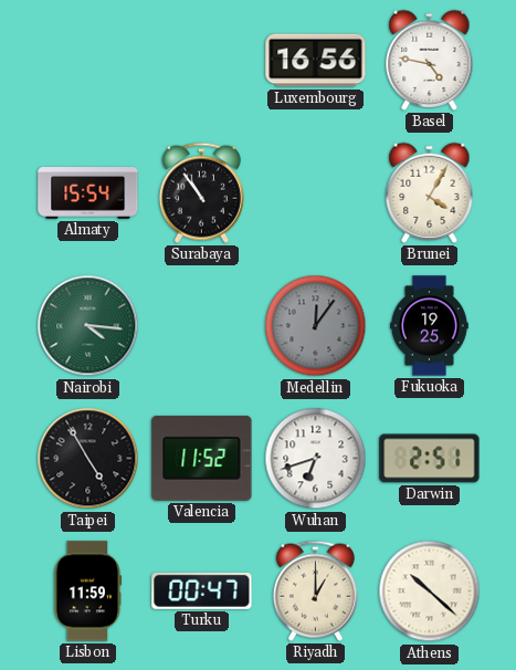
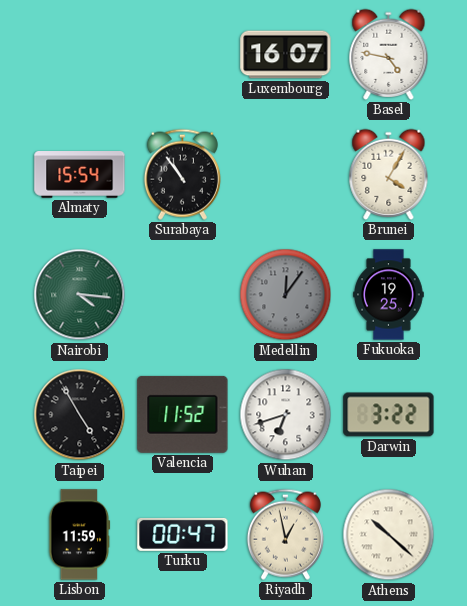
Luxembourg: 16:56 -> 16:07 (286, 55)
Darwin: 2:51 -> 3:22 (389, 415)
Riyadh: 1:00 -> 12:58 (285, 534)
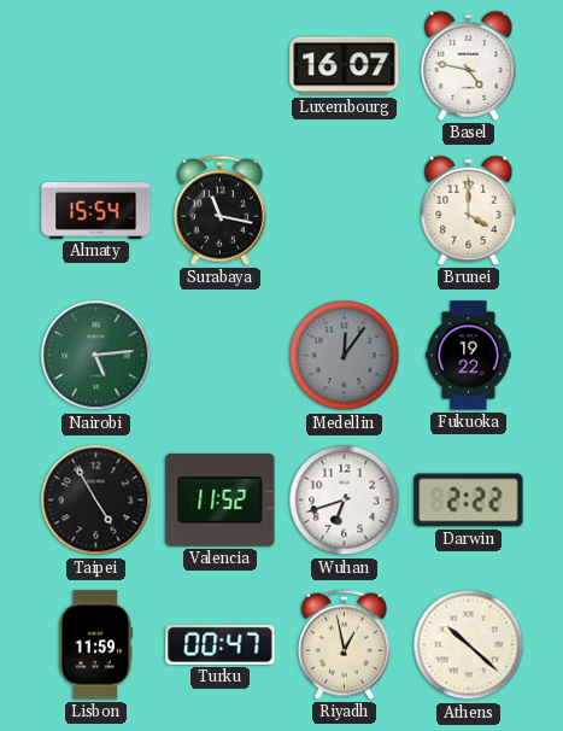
Surabaya: 10:54 -> 11:17 (219, 210)
Brunei: 4:05 -> 4:00 (469, 210)
Nairobi: 4:16 -> 5:14 (96, 356)
Fukuoka: 19:25 -> 19:22 (469, 356)
Darwin: 3:22 -> 2:22 (469, 501)
